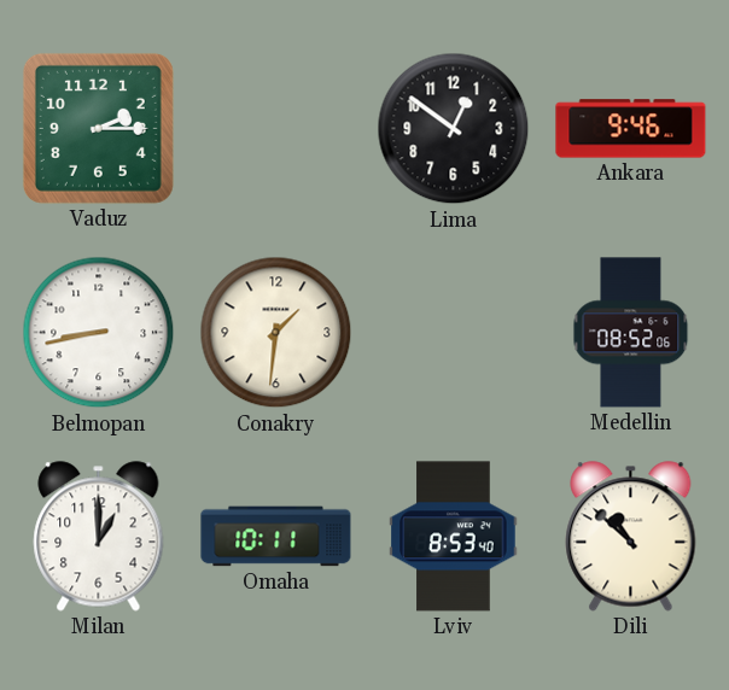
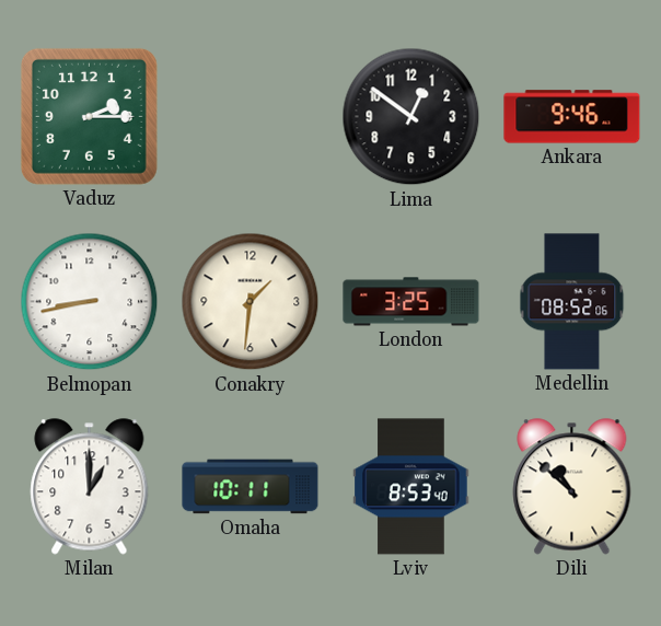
London: none -> 3:25 (411, 302)
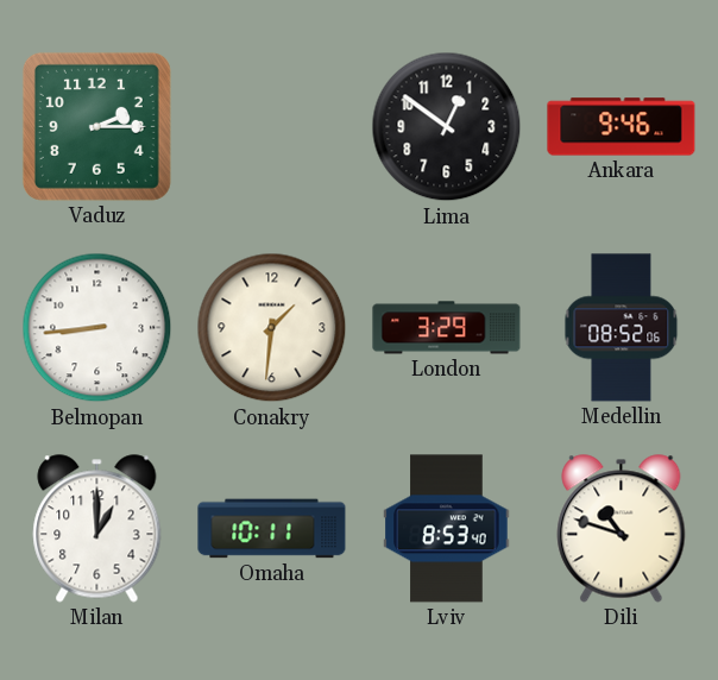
Belmopan: 8:43 -> 8:44 (97, 328)
London: 3:25 -> 3:29 (447, 328)
Dili: 10:52 -> 10:48 (622, 529)
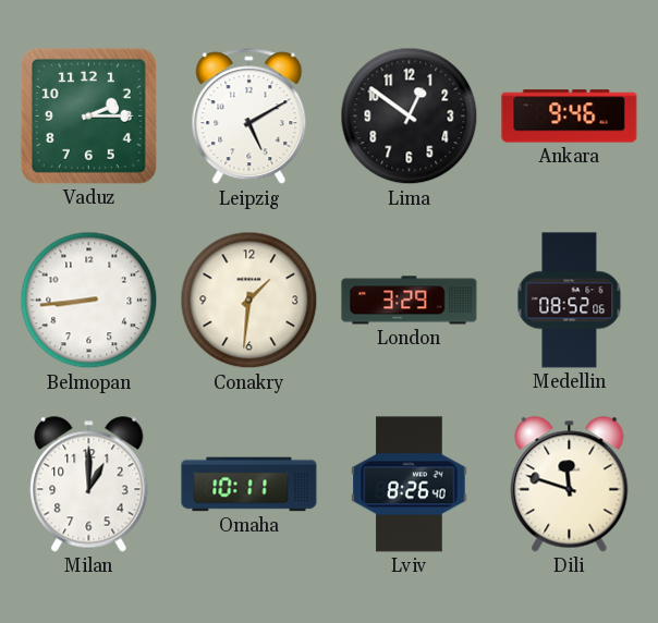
Leipzig: none -> 5:10 (249, 117)
Lviv: 8:53 -> 8:26 (410, 485)
Dili: 10:48 -> 11:48 (570, 485)
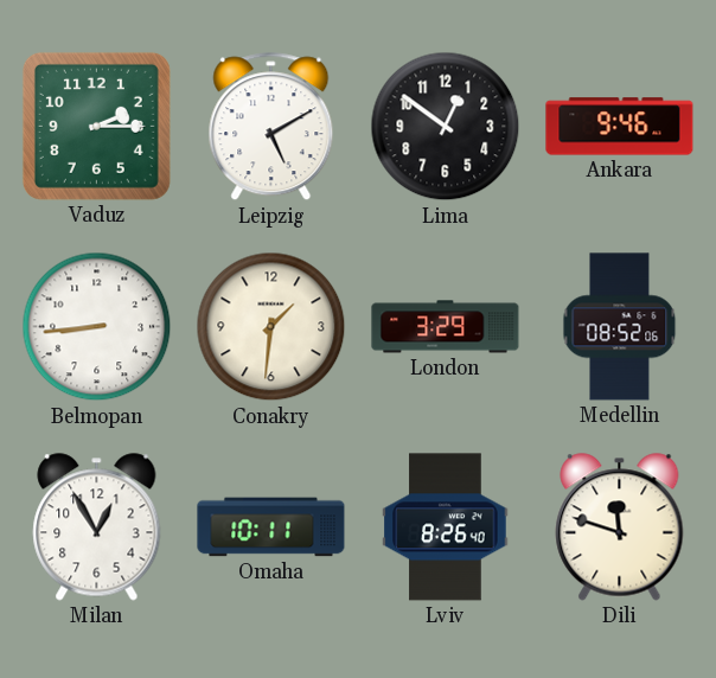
Milan: 1:00 -> 12:55 (97, 527)
